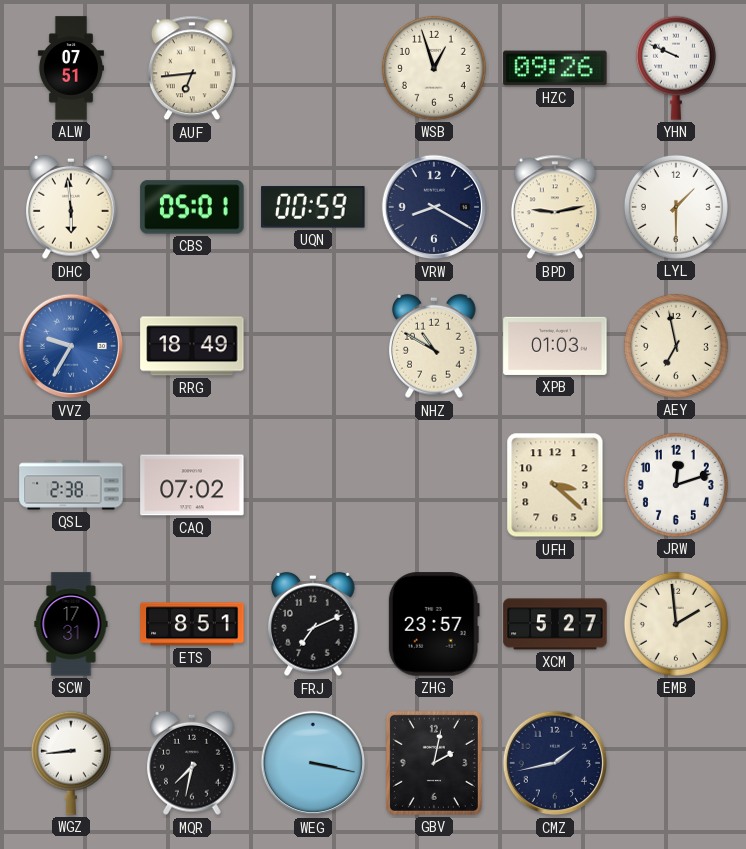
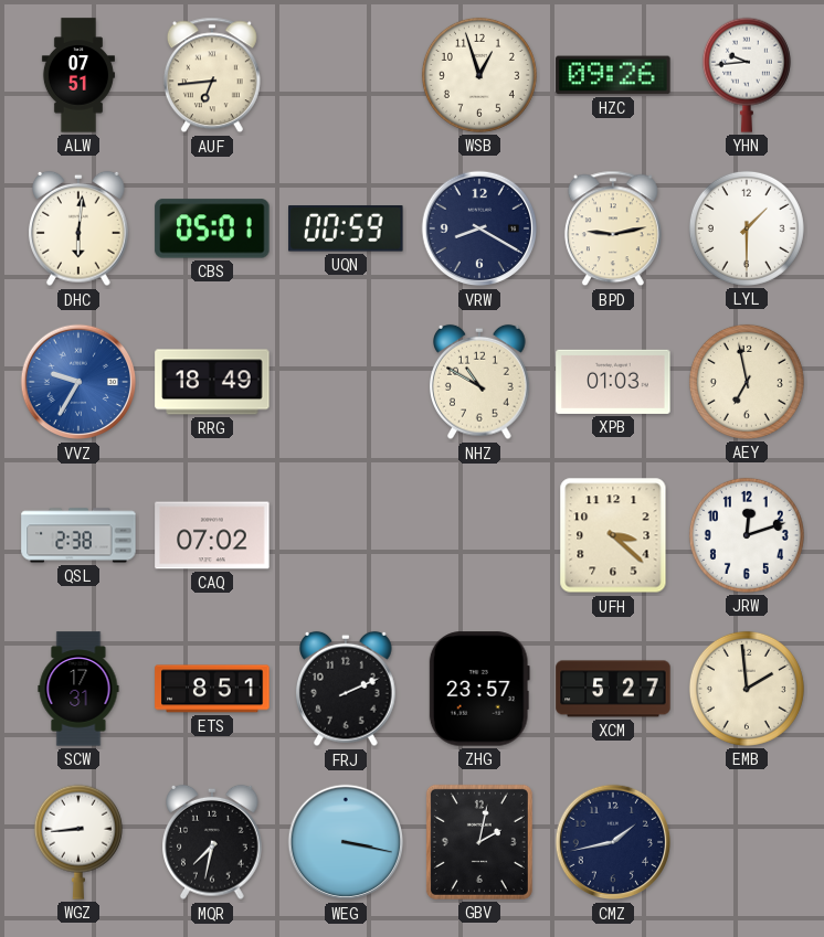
YHN: 9:49 -> 9:44 (747, 75)
DHC: 5:59 -> 6:01 (78, 228)
FRJ: 7:11 -> 2:11 (346, 689)
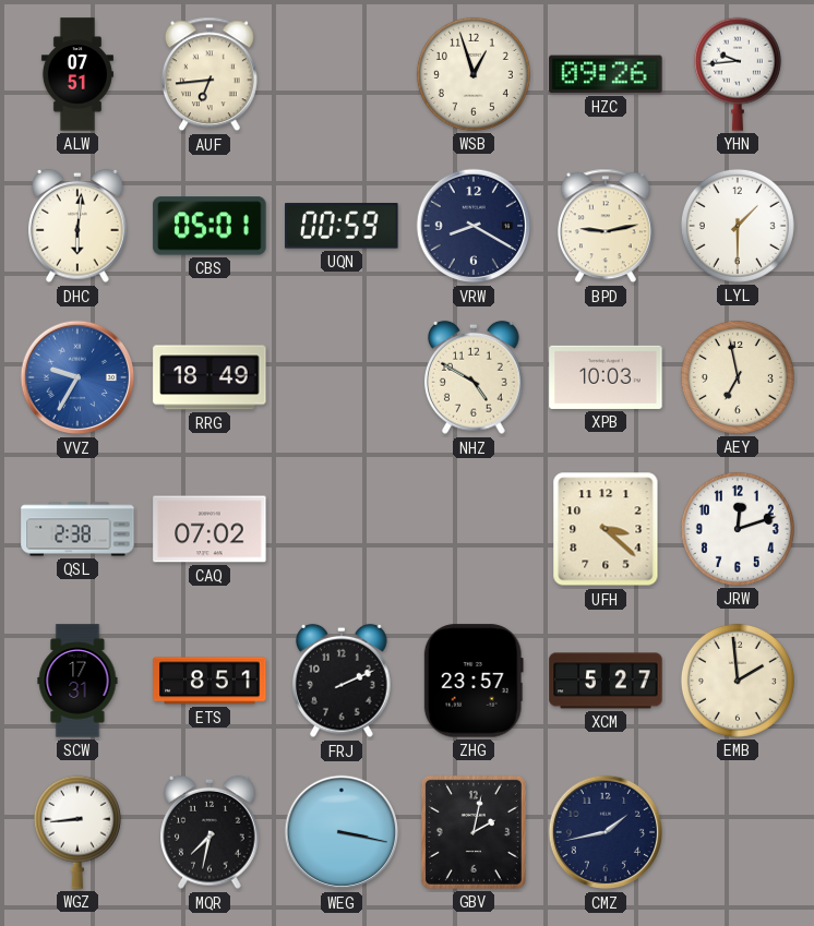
NHZ: 10:50 -> 4:50 (474, 377)
XPB: 01:03 -> 10:03 (606, 377)
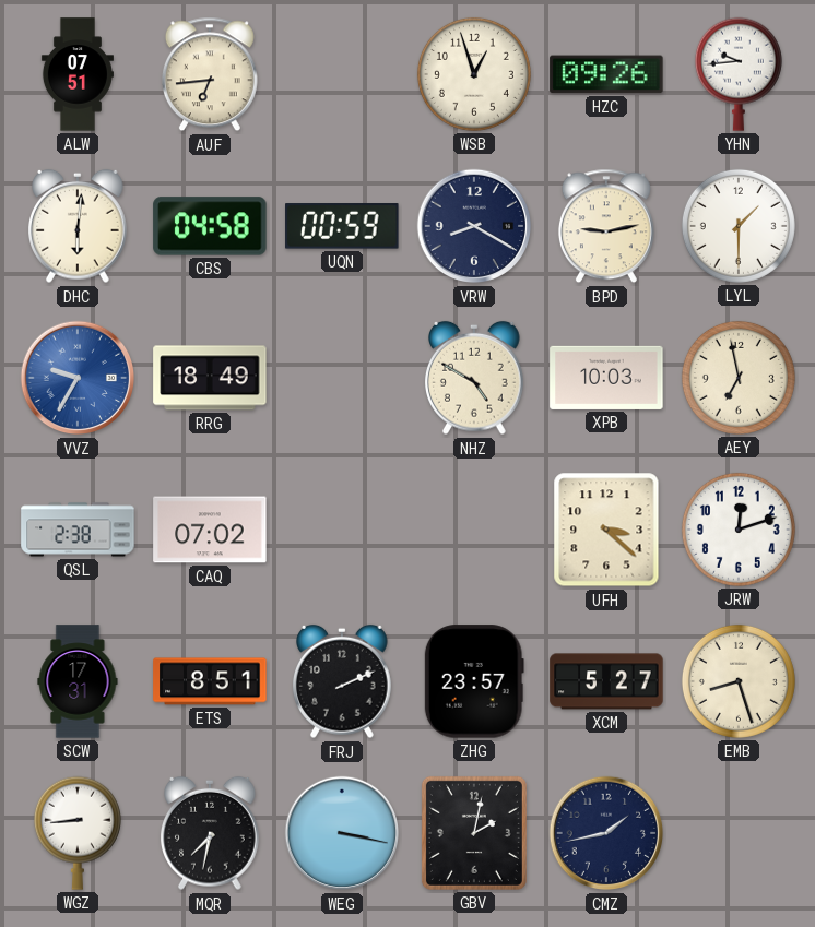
CBS: 05:01 -> 04:58 (210, 226)
EMB: 1:59 -> 8:27 (739, 681)
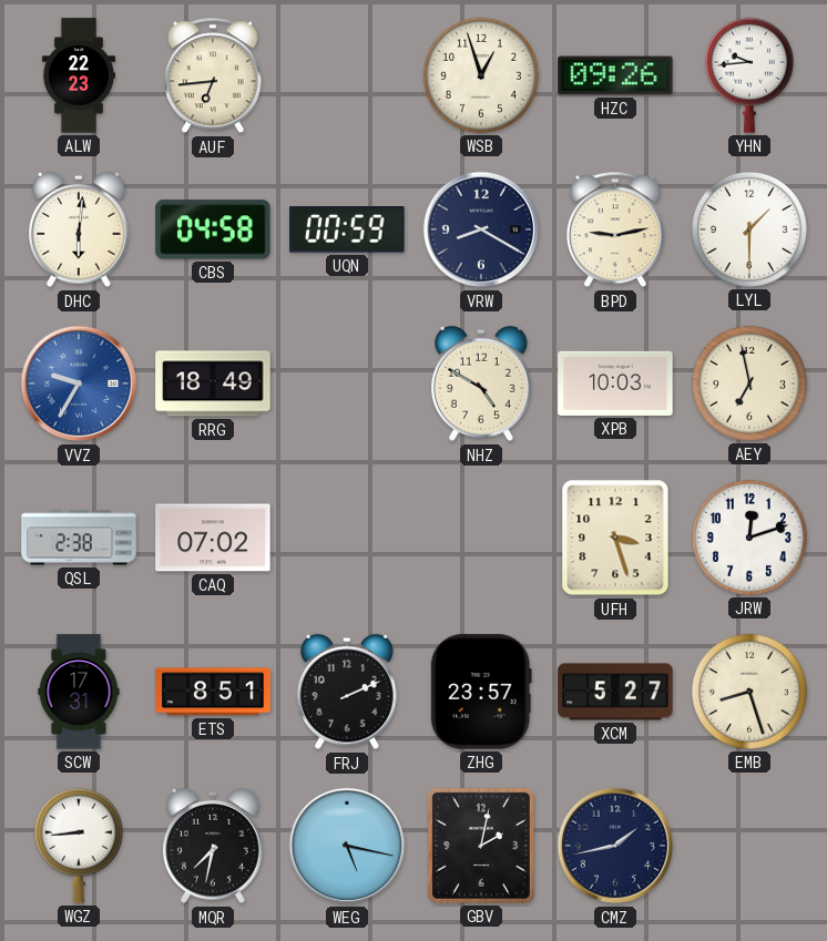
ALW: 07:51 -> 22:23 (79, 75)
UFH: 3:22 -> 3:27 (615, 538)
WEG: 3:17 -> 5:17 (347, 846)
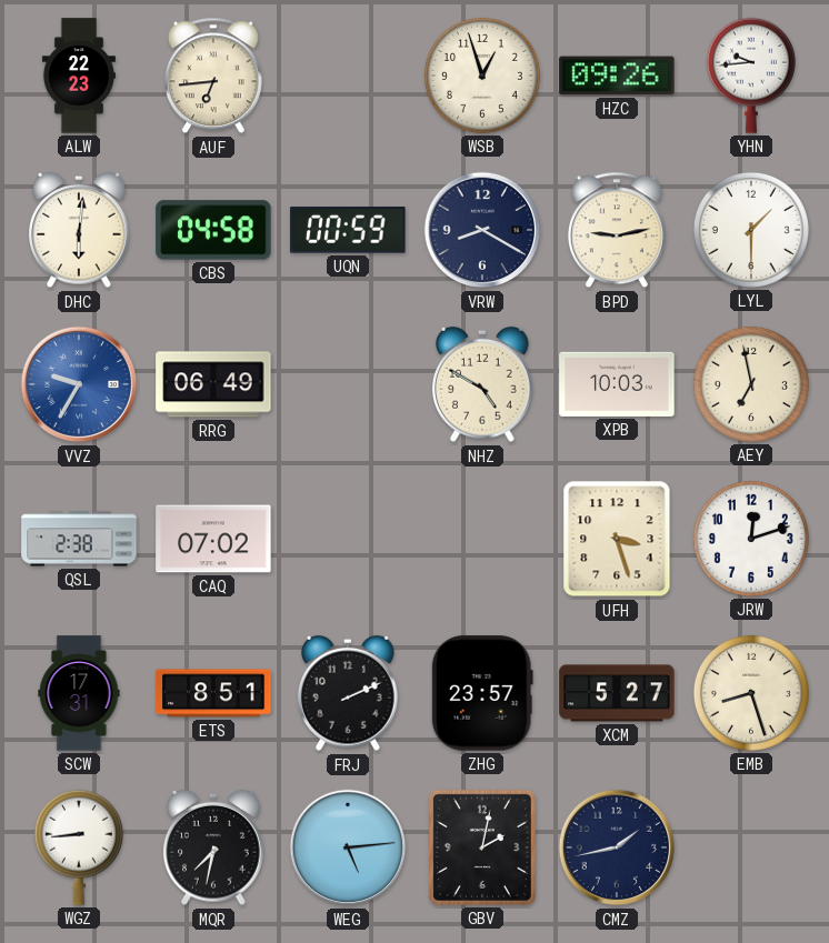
RRG: 18:49 -> 06:49 (213, 384)
WEG: 5:17 -> 5:14 (348, 847)
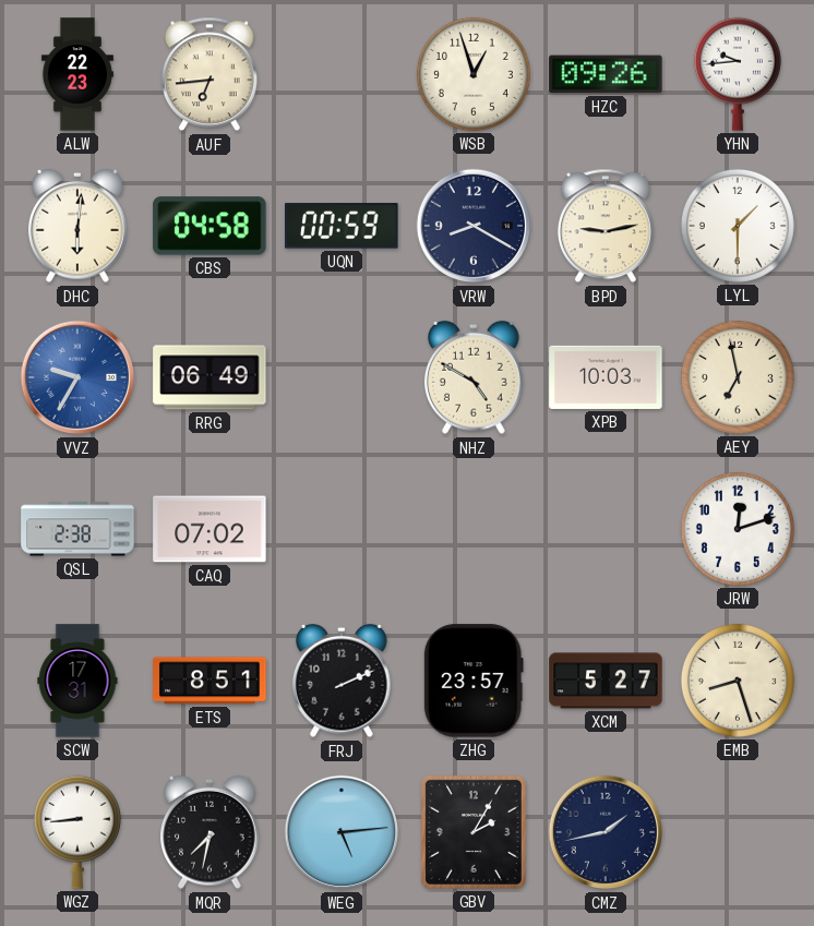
UFH: 3:27 -> none (617, 539)
GBV: 2:02 -> 2:05 (474, 832)
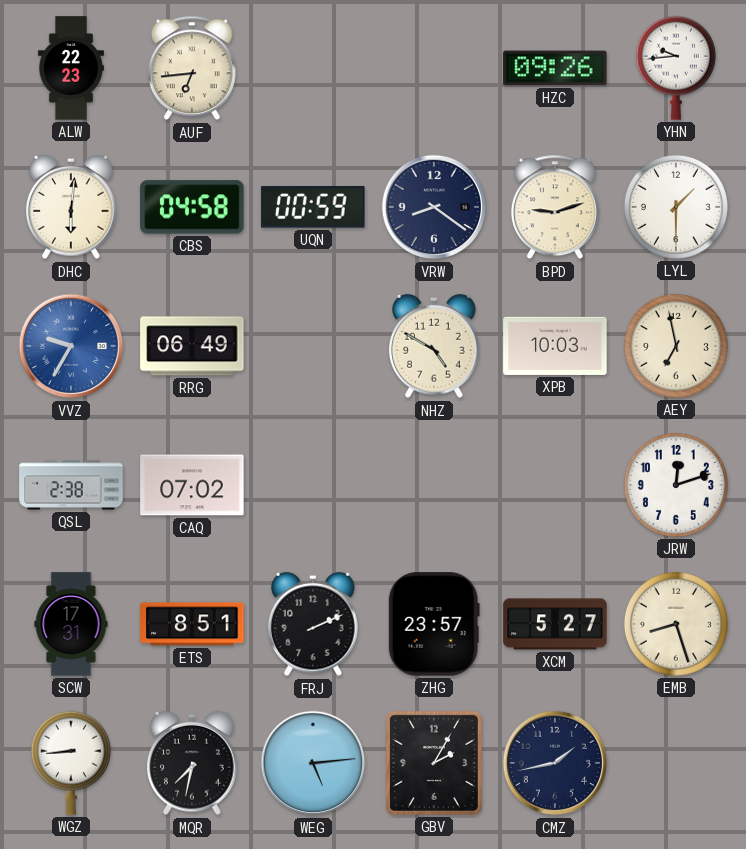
WSB: 12:57 -> none (474, 74)
VRW: 8:20 -> 8:21 (434, 207)
BPD: 9:13 -> 9:12 (555, 207)
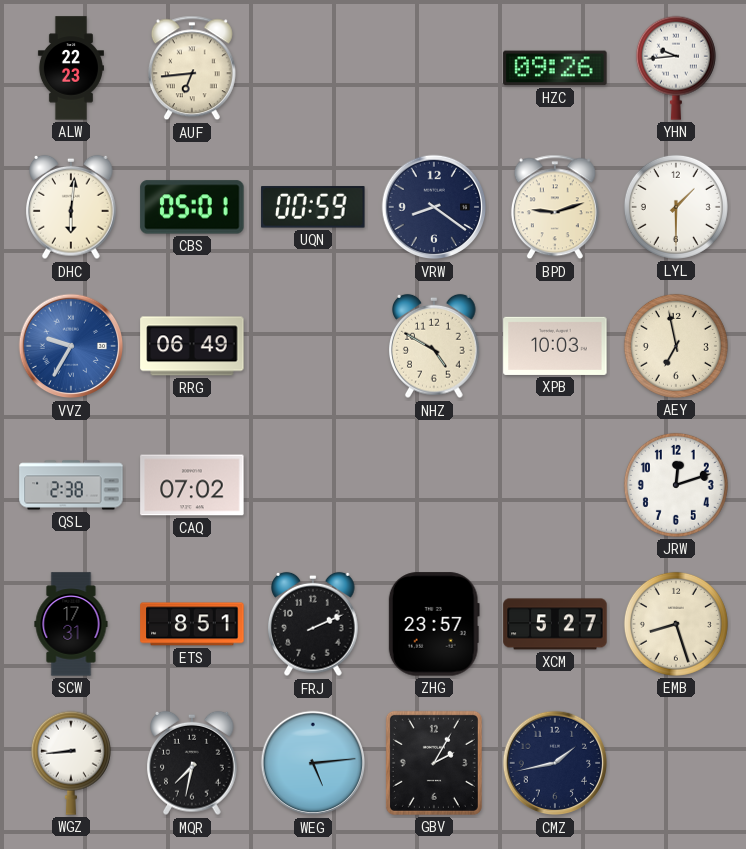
CBS: 04:58 -> 05:01 (192, 207)
